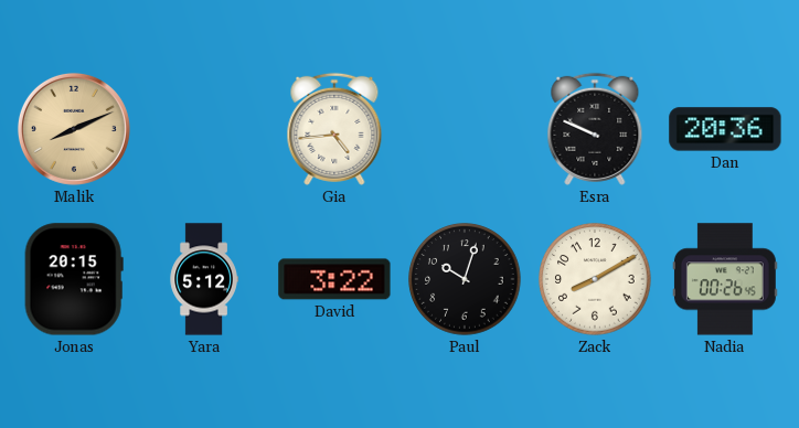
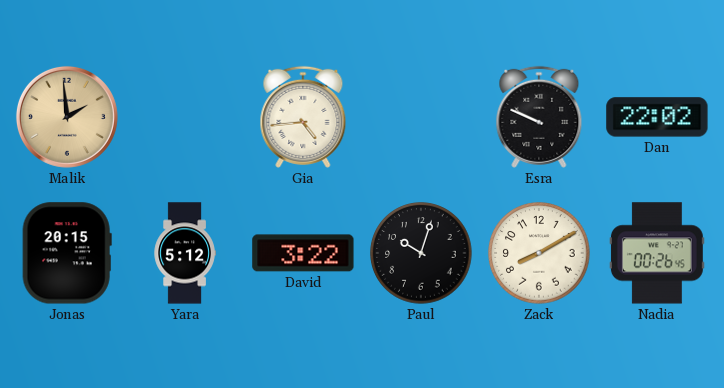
Malik: 8:11 -> 1:59 (67, 117)
Dan: 20:36 -> 22:02 (657, 117)
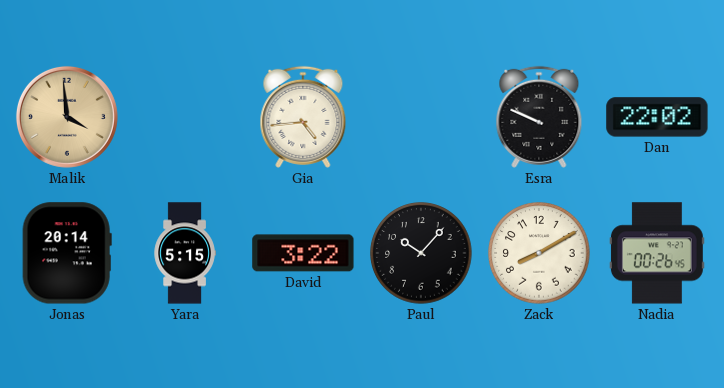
Malik: 1:59 -> 3:59 (67, 117)
Jonas: 20:15 -> 20:14 (67, 253)
Yara: 5:12 -> 5:15 (185, 253)
Paul: 10:03 -> 10:07 (421, 253)
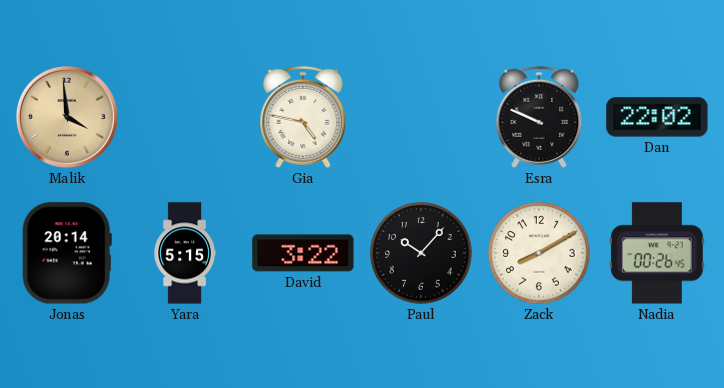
Gia: 4:44 -> 4:47 (303, 117)
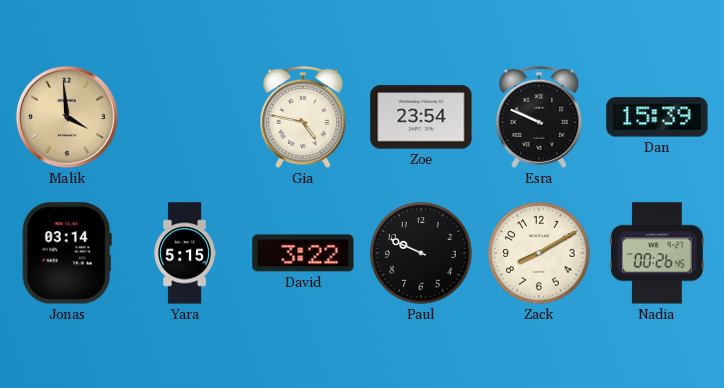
Zoe: none -> 23:54 (421, 117)
Dan: 22:02 -> 15:39 (657, 117)
Jonas: 20:14 -> 03:14 (67, 253)
Paul: 10:07 -> 9:49 (421, 253)
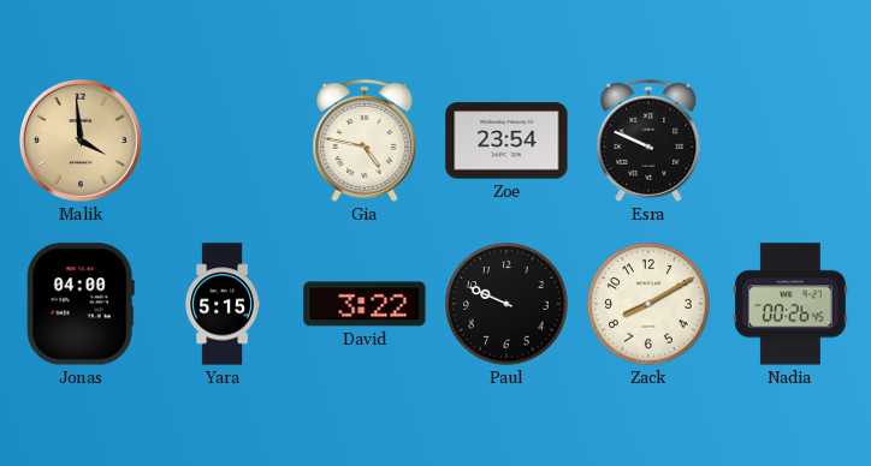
Dan: 15:39 -> none (657, 117)
Jonas: 03:14 -> 04:00 (81, 304)
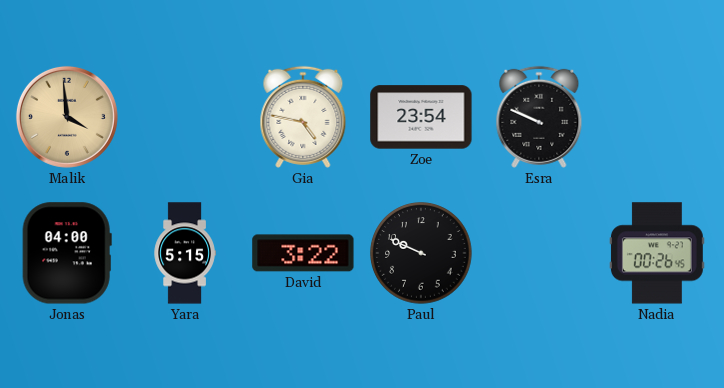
Zack: 8:10 -> none (648, 304)
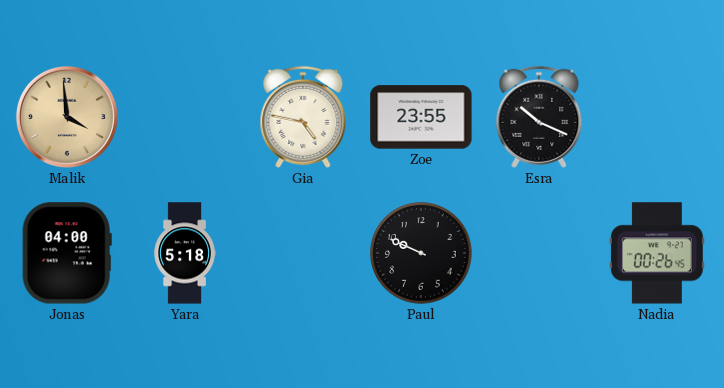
Zoe: 23:54 -> 23:55 (421, 117)
Esra: 9:49 -> 10:19 (539, 117)
Yara: 5:15 -> 5:18 (185, 253)
David: 3:22 -> none (303, 253)
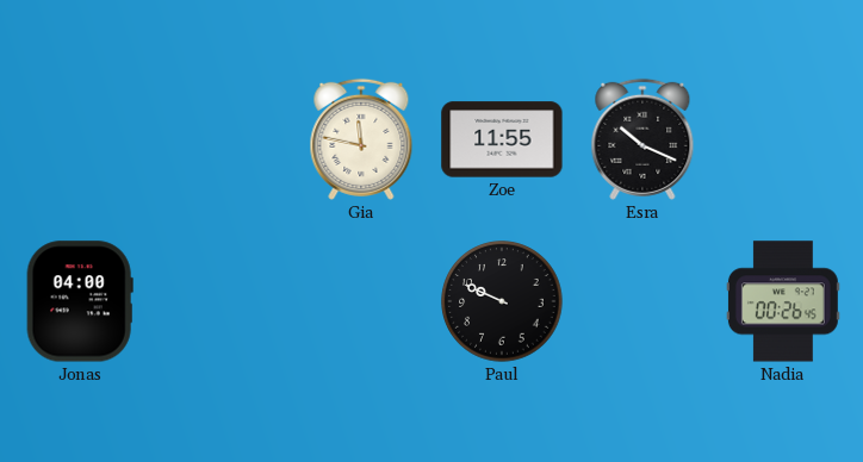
Malik: 3:59 -> none (67, 117)
Gia: 4:47 -> 11:47 (361, 139)
Zoe: 23:55 -> 11:55 (502, 139)
Yara: 5:18 -> none (185, 253)
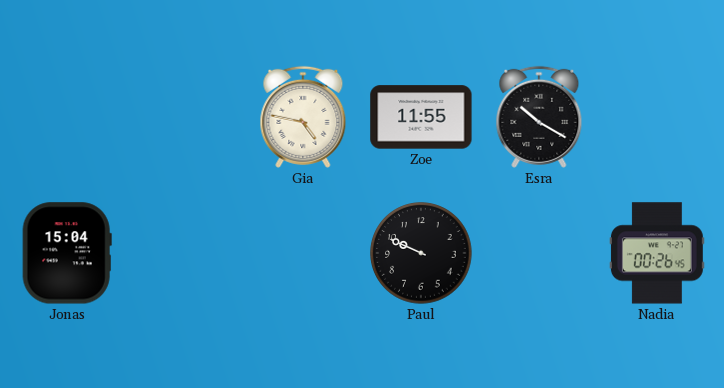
Gia: 11:47 -> 4:47 (303, 117)
Esra: 10:19 -> 10:20 (539, 117)
Jonas: 04:00 -> 15:04 (67, 253)
